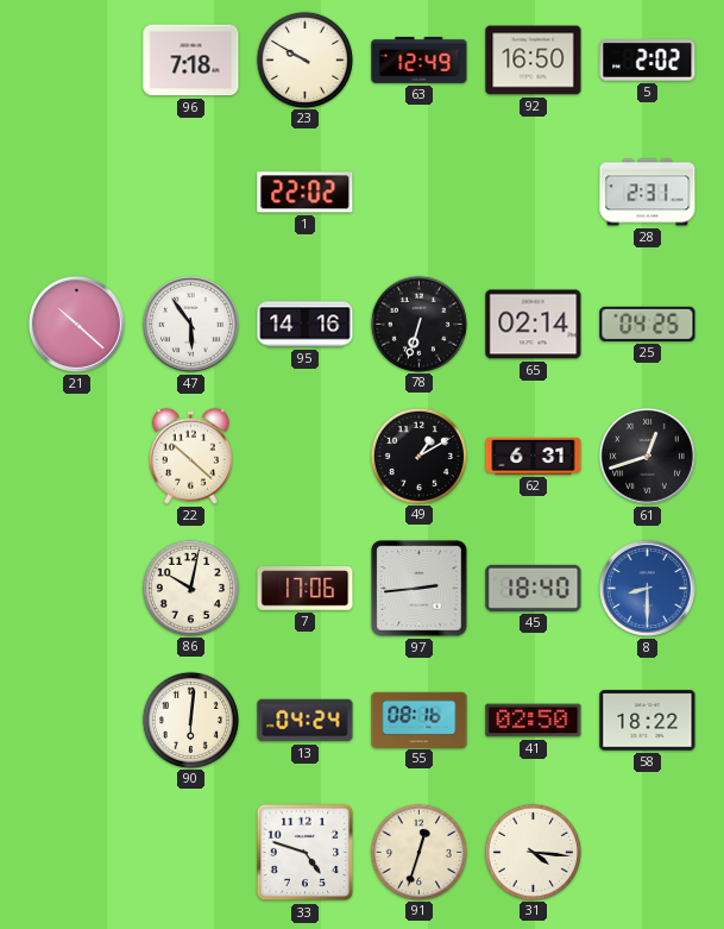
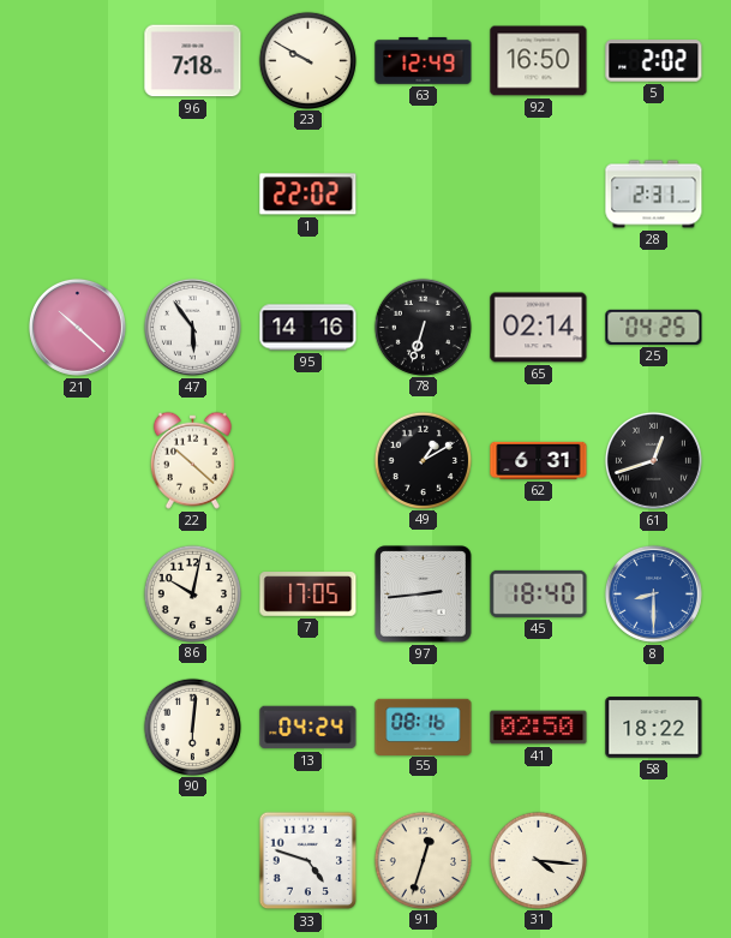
7: 17:06 -> 17:05 (308, 595)
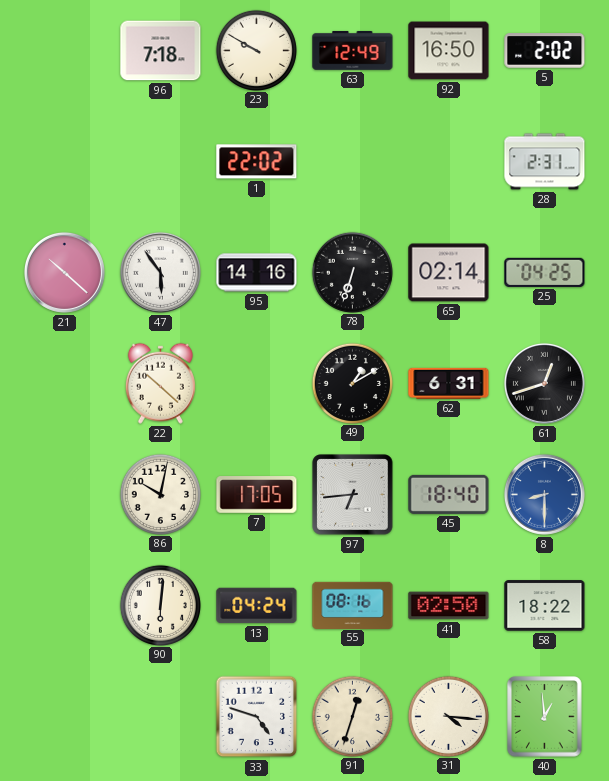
97: 2:44 -> 6:44 (353, 495)
40: none -> 12:59 (545, 717)
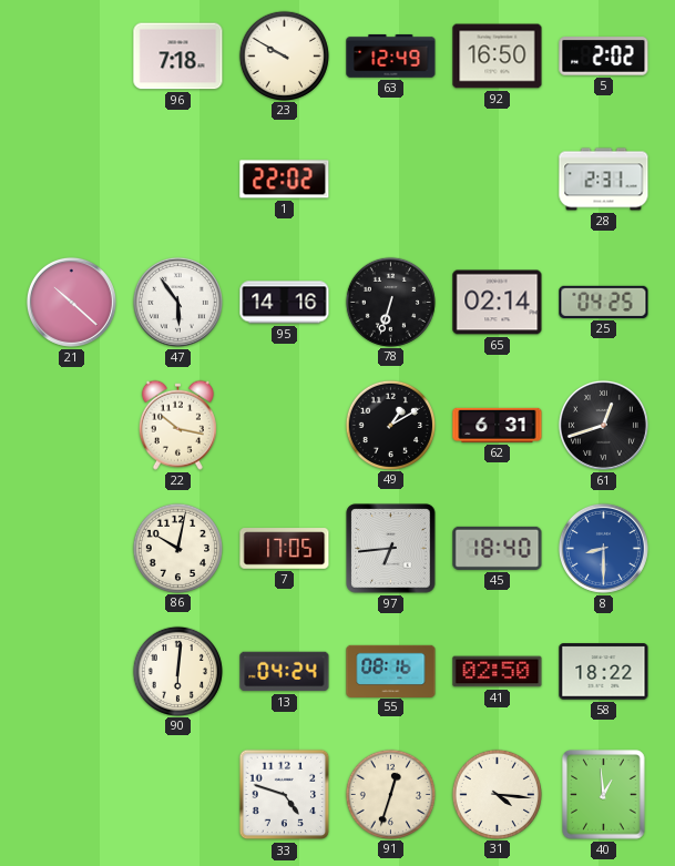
22: 10:22 -> 10:17 (177, 425)
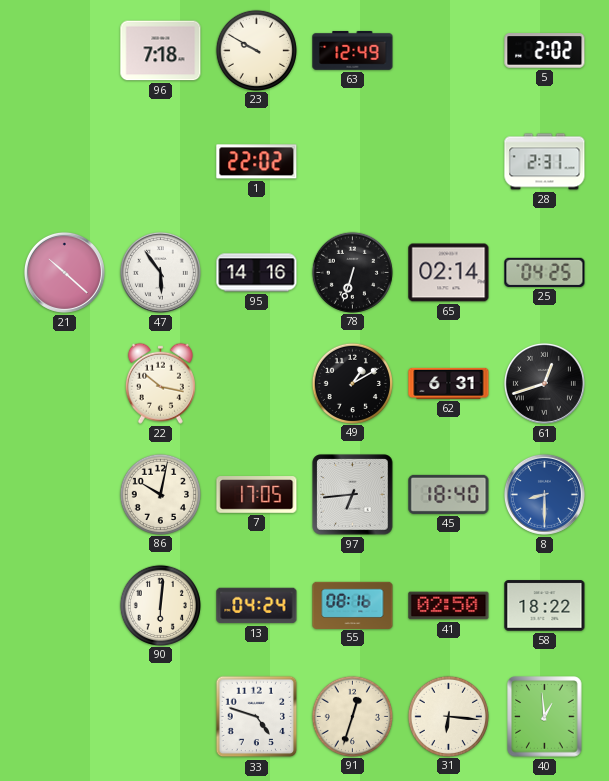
92: 16:50 -> none (498, 57)
31: 4:16 -> 6:16 (448, 716)
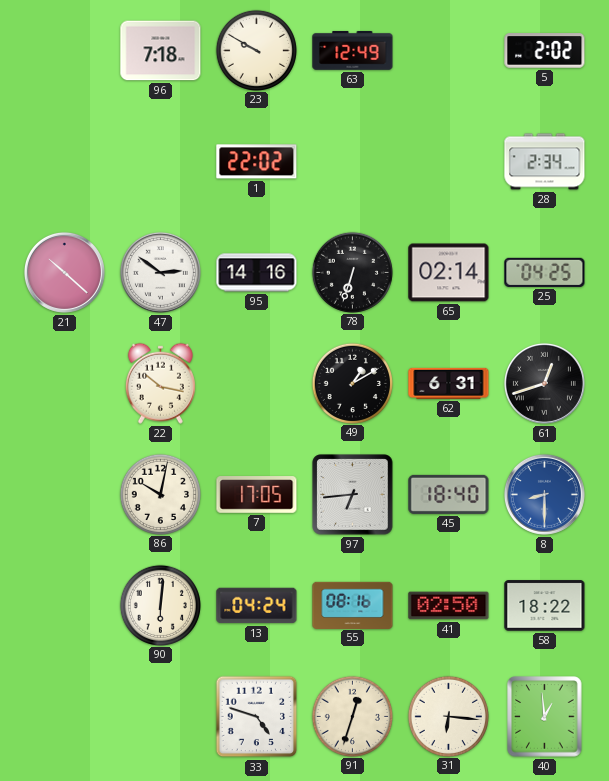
28: 2:31 -> 2:34 (545, 162)
47: 5:54 -> 2:51 (160, 272)
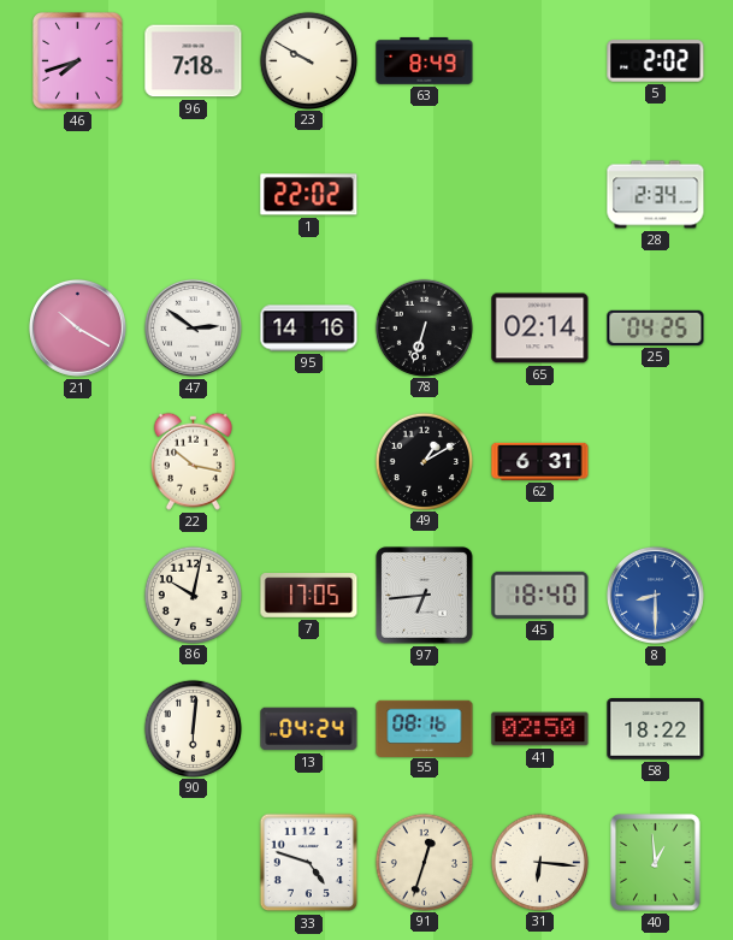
46: none -> 7:42 (78, 61)
63: 12:49 -> 8:49 (425, 61)
21: 10:22 -> 10:20 (77, 327)
61: 12:42 -> none (544, 383)
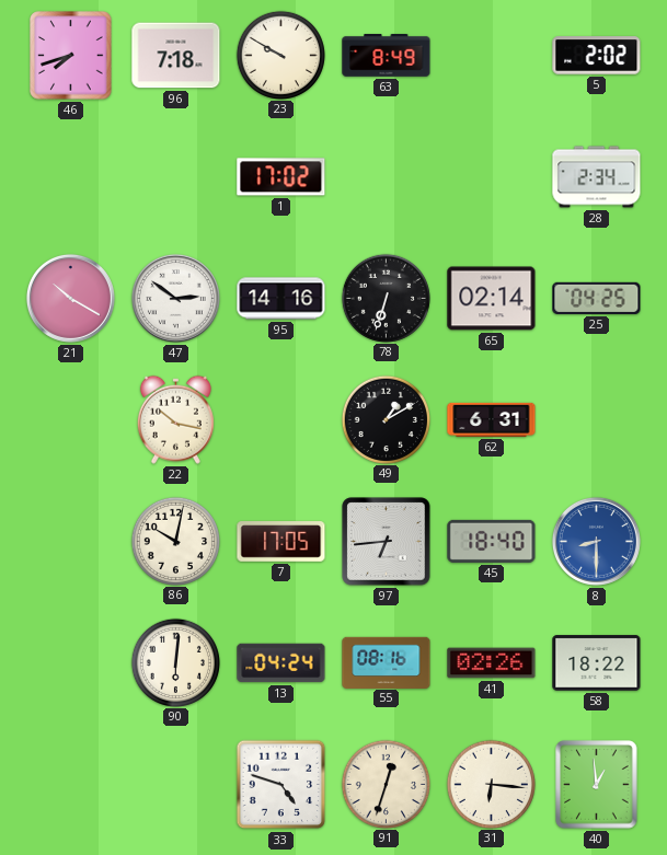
1: 22:02 -> 17:02 (281, 177)
41: 02:50 -> 02:26 (492, 663)
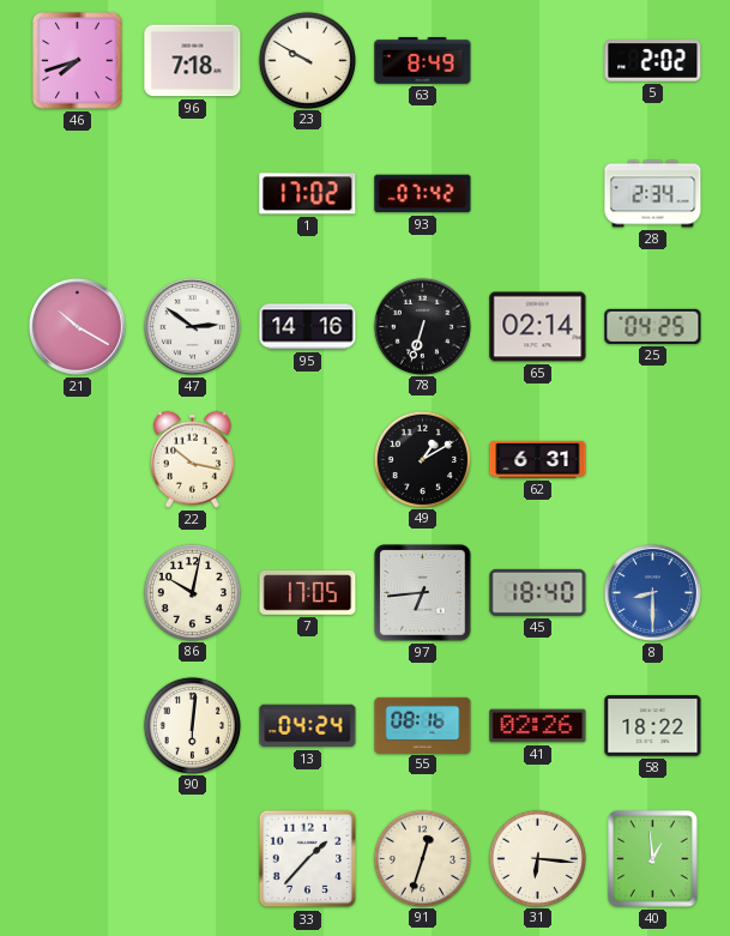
93: none -> 07:42 (423, 194)
33: 4:48 -> 1:37 (308, 859)
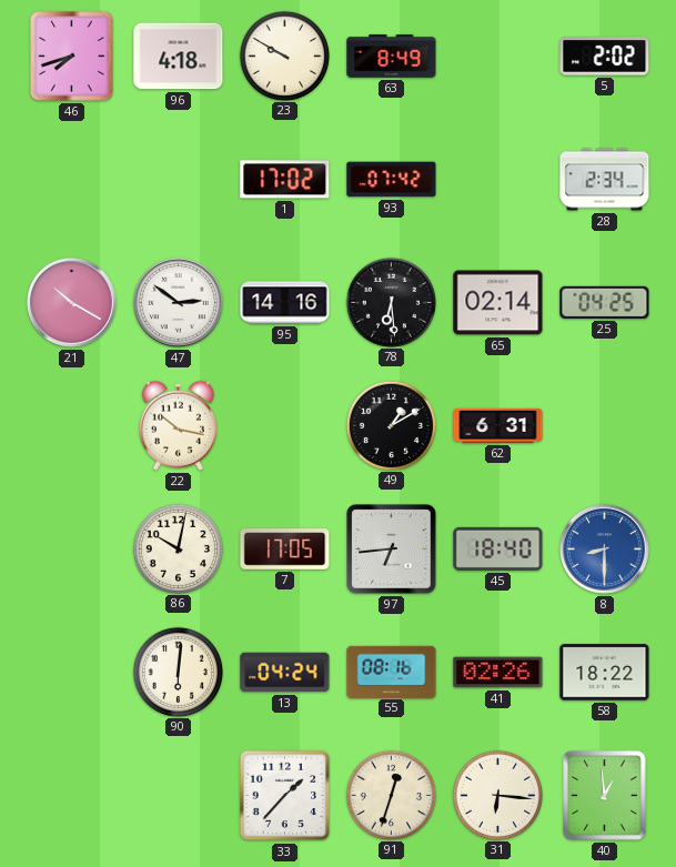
96: 7:18 -> 4:18 (179, 57)
78: 6:33 -> 6:29 (391, 302)
